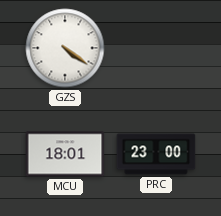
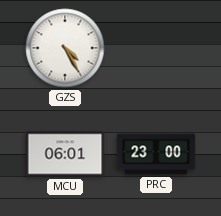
GZS: 4:21 -> 4:25 (65, 48)
MCU: 18:01 -> 06:01 (65, 154)
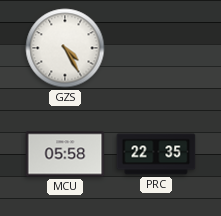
MCU: 06:01 -> 05:58 (65, 154)
PRC: 23:00 -> 22:35 (156, 154)
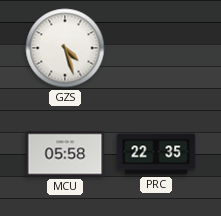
GZS: 4:25 -> 4:27 (65, 48)
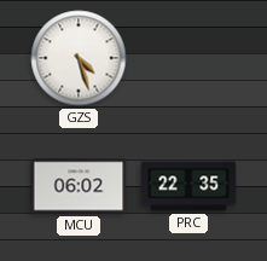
MCU: 05:58 -> 06:02 (79, 186)
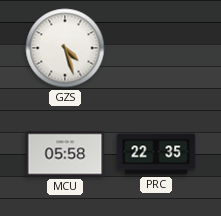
MCU: 06:02 -> 05:58 (65, 154)
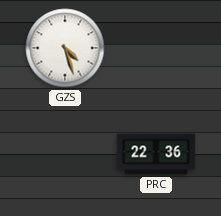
MCU: 05:58 -> none (65, 154)
PRC: 22:35 -> 22:36 (156, 154)
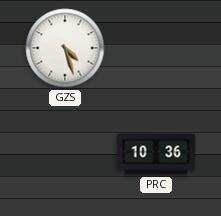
PRC: 22:36 -> 10:36 (156, 154)
